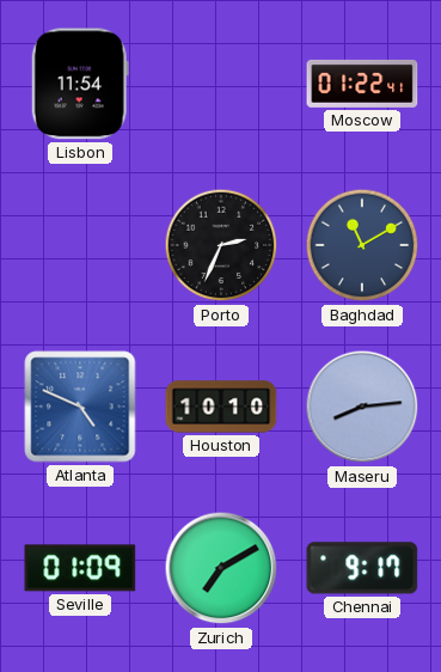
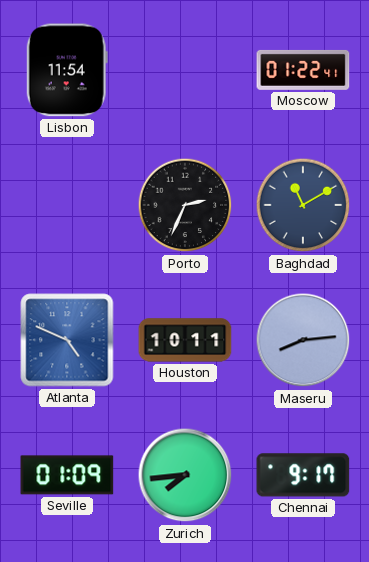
Houston: 10:10 -> 10:11 (185, 340)
Zurich: 7:10 -> 7:44 (185, 475)
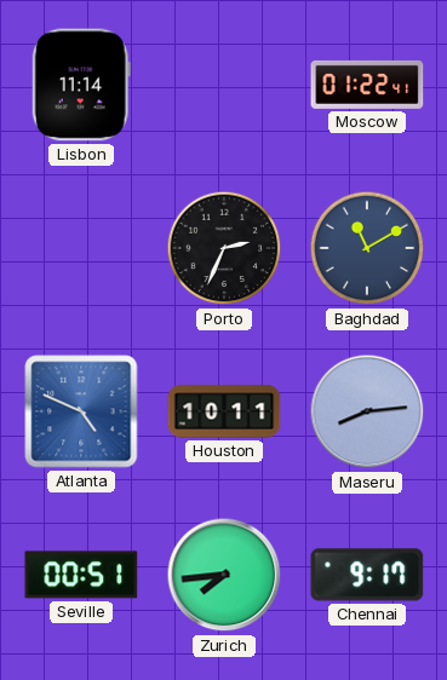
Lisbon: 11:54 -> 11:14 (81, 85)
Seville: 01:09 -> 00:51 (81, 575)
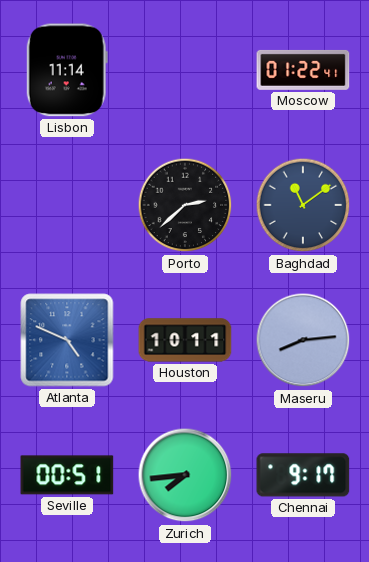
Porto: 2:34 -> 2:38 (185, 205)
Baghdad: 11:10 -> 11:09 (303, 205)
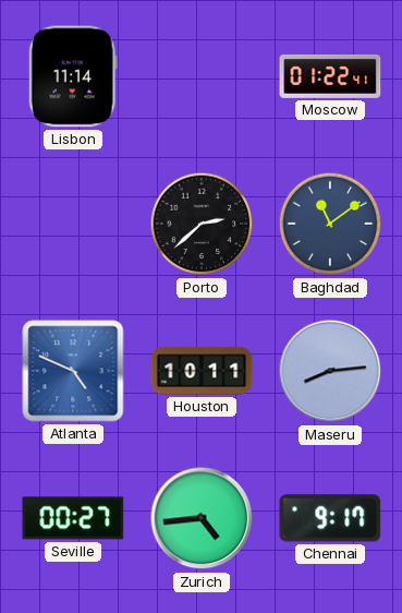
Seville: 00:51 -> 00:27 (73, 518)
Zurich: 7:44 -> 4:44 (202, 518)
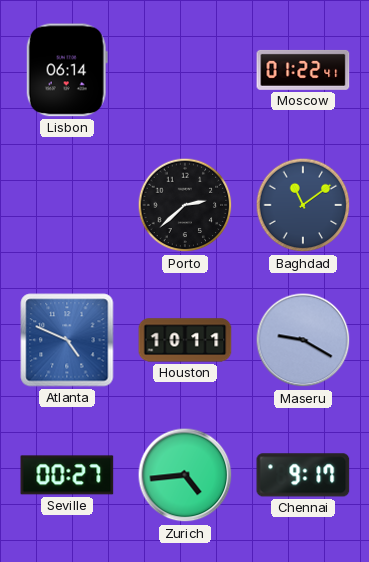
Lisbon: 11:14 -> 06:14 (67, 70)
Maseru: 8:14 -> 9:20 (303, 340)
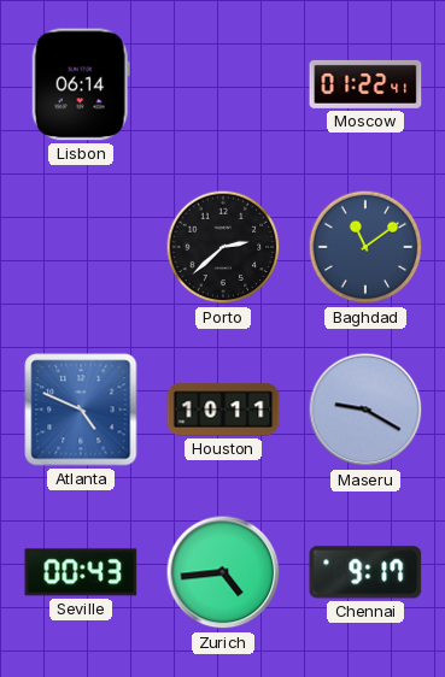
Seville: 00:27 -> 00:43 (81, 572)
